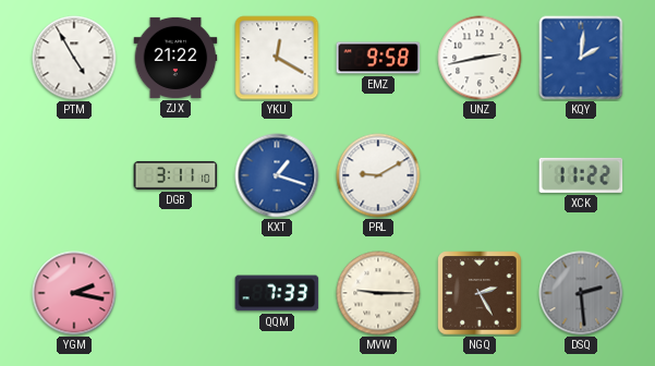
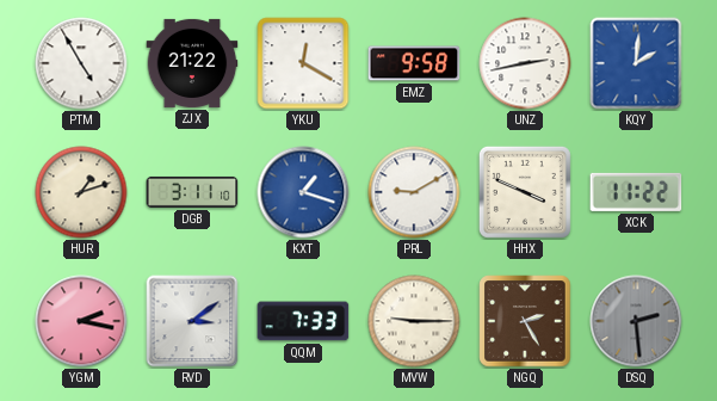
HUR: none -> 1:12 (81, 192)
HHX: none -> 3:49 (525, 192)
RVD: none -> 3:09 (192, 321)
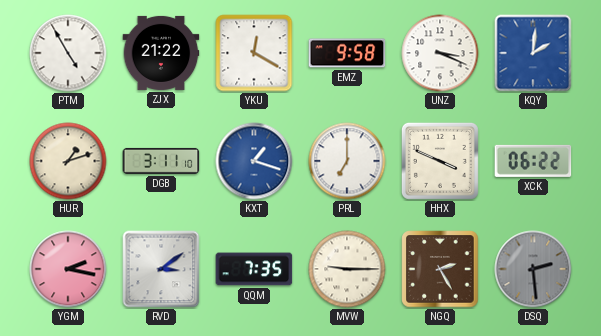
UNZ: 2:43 -> 3:19 (440, 53)
PRL: 9:10 -> 7:00 (347, 161)
XCK: 11:22 -> 06:22 (533, 161)
QQM: 7:33 -> 7:35 (254, 269)
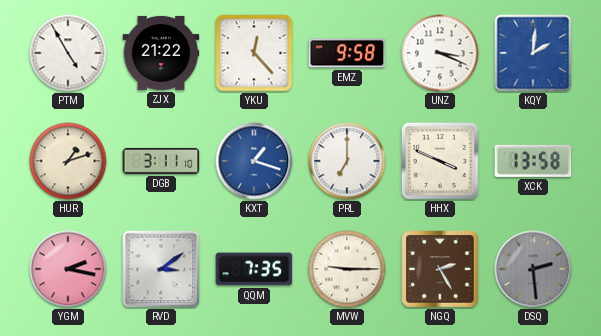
YKU: 12:20 -> 12:23 (254, 53)
XCK: 06:22 -> 13:58 (533, 161)
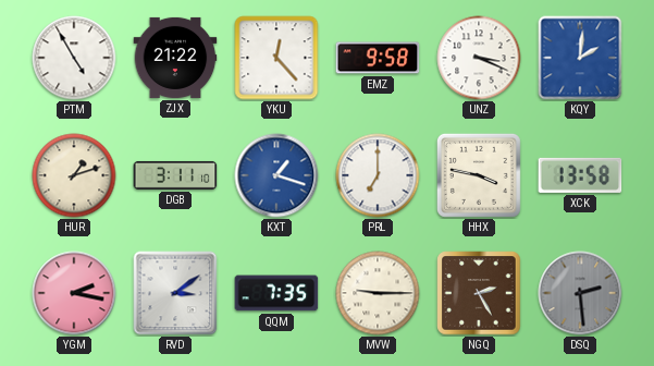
HHX: 3:49 -> 3:47 (479, 175)
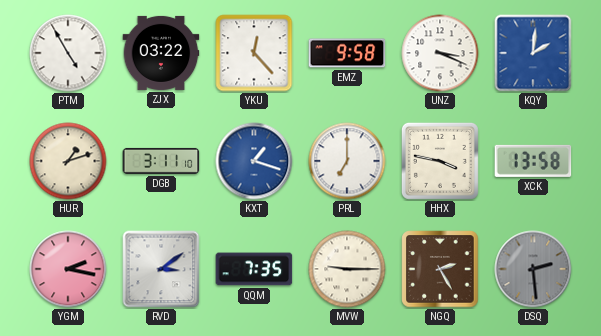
ZJX: 21:22 -> 03:22 (161, 53)
